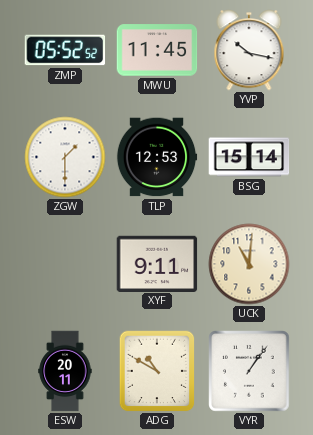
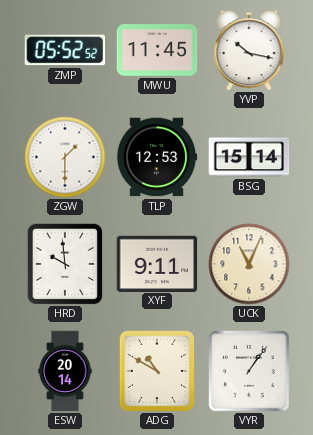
HRD: none -> 9:59 (65, 264)
UCK: 11:01 -> 11:04 (249, 264)
ESW: 20:11 -> 20:14 (65, 371)
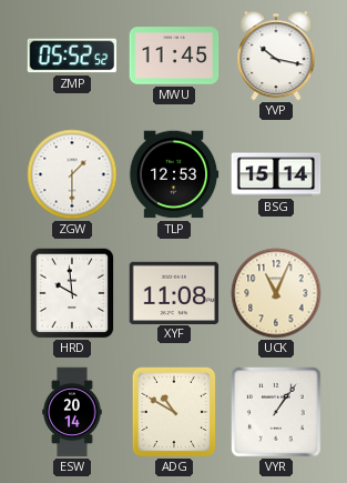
XYF: 9:11 -> 11:08 (174, 292)
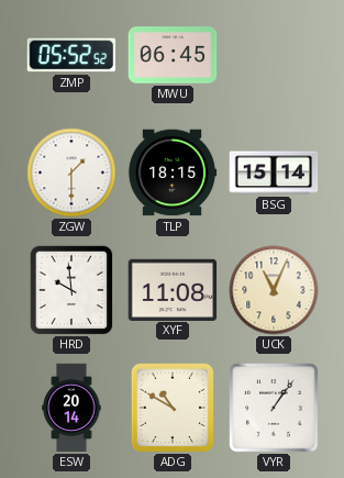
MWU: 11:45 -> 06:45 (173, 55)
YVP: 10:17 -> none (276, 56)
TLP: 12:53 -> 18:15 (173, 173)
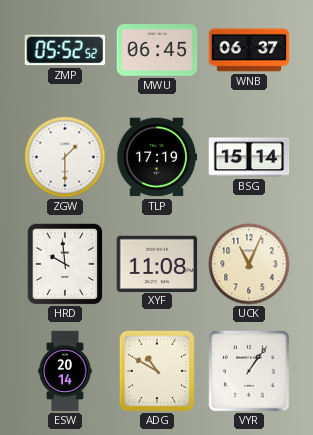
WNB: none -> 06:37 (249, 50)
TLP: 18:15 -> 17:19 (157, 157)
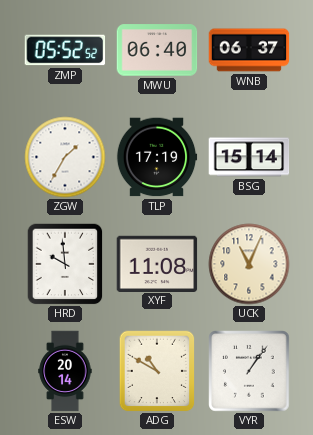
MWU: 06:45 -> 06:40 (157, 50)
ZGW: 1:30 -> 1:35 (65, 157)
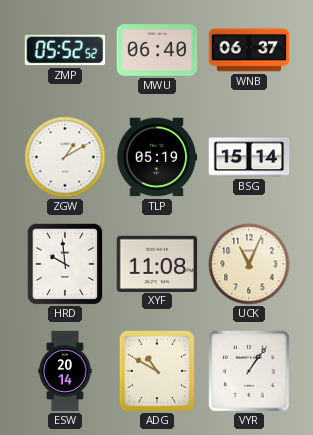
ZGW: 1:35 -> 1:10 (65, 157)
TLP: 17:19 -> 05:19 (157, 157)
